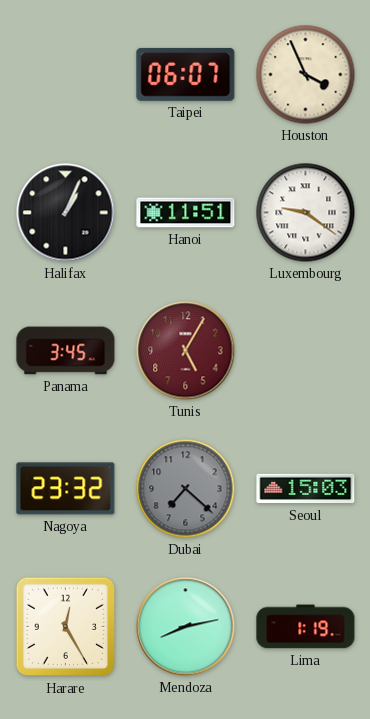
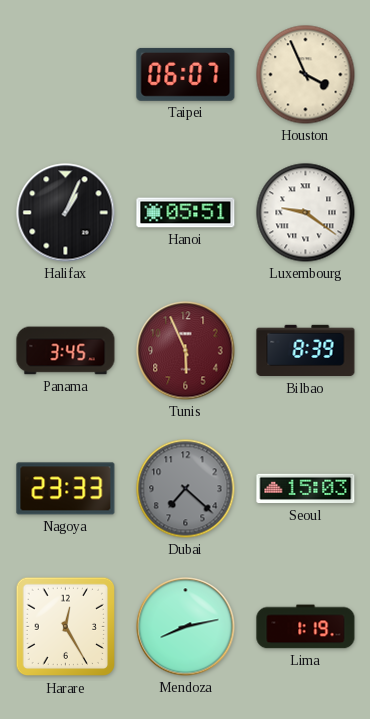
Hanoi: 11:51 -> 05:51 (186, 213)
Tunis: 5:05 -> 5:56 (186, 351)
Bilbao: none -> 8:39 (306, 351)
Nagoya: 23:32 -> 23:33 (66, 489)
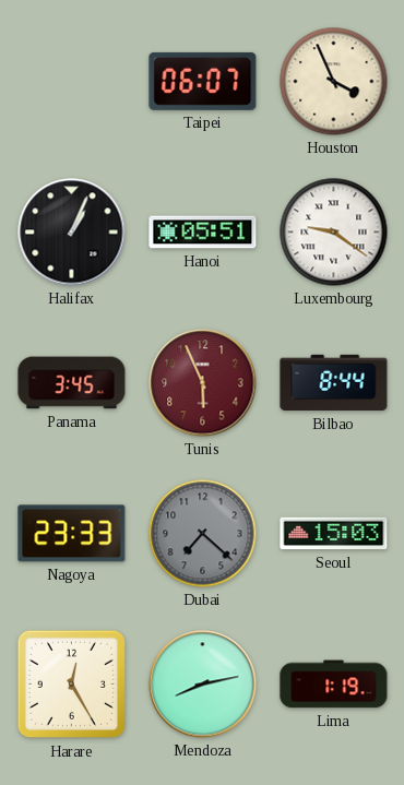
Bilbao: 8:39 -> 8:44 (334, 383)
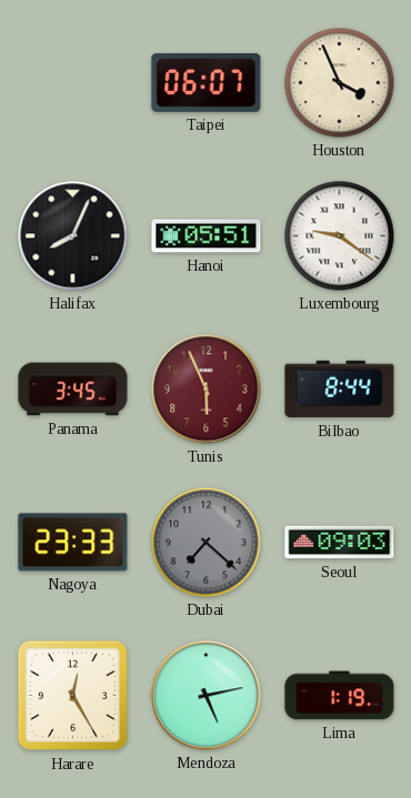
Halifax: 1:04 -> 8:04 (73, 236)
Seoul: 15:03 -> 09:03 (340, 543)
Mendoza: 8:13 -> 5:13 (207, 696)
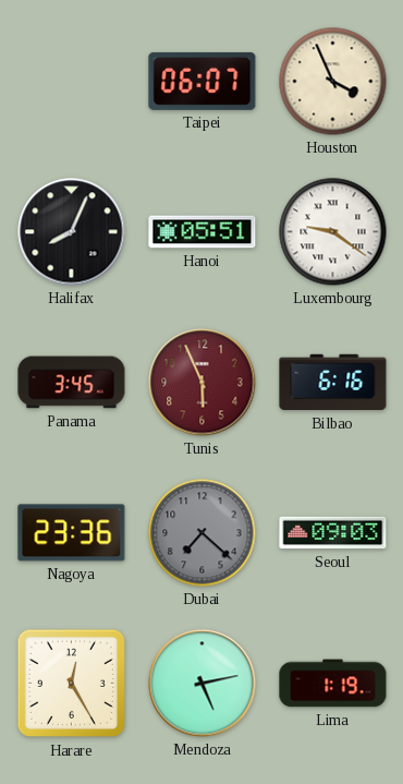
Bilbao: 8:44 -> 6:16 (333, 383)
Nagoya: 23:33 -> 23:36 (72, 533)
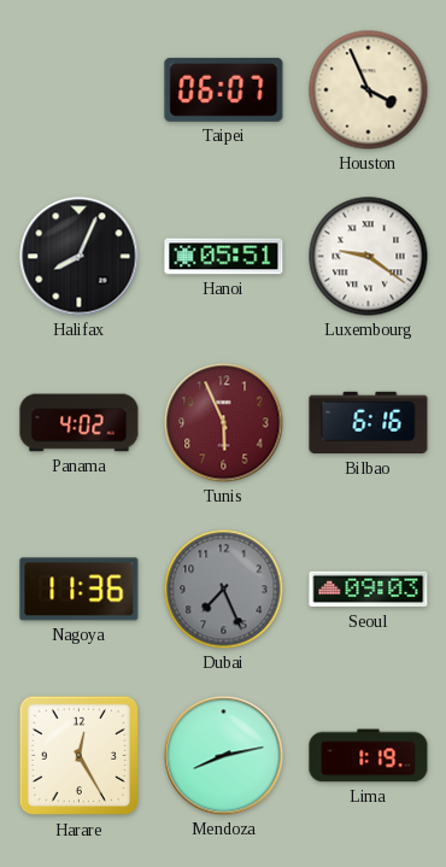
Panama: 3:45 -> 4:02 (80, 423)
Nagoya: 23:36 -> 11:36 (80, 590)
Dubai: 7:22 -> 7:26 (224, 590)
Mendoza: 5:13 -> 8:13 (224, 756)
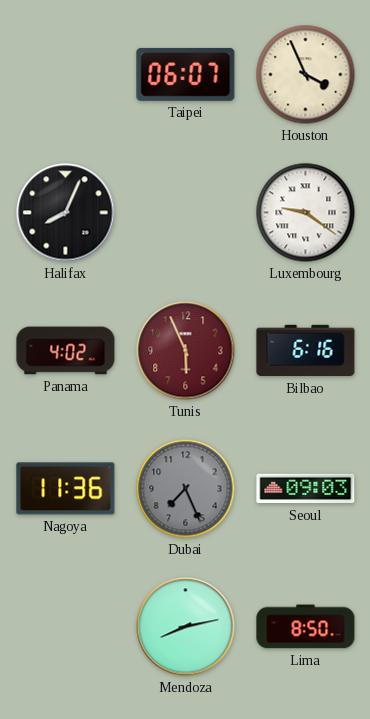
Hanoi: 05:51 -> none (224, 257)
Harare: 12:25 -> none (80, 756)
Lima: 1:19 -> 8:50 (306, 627)
